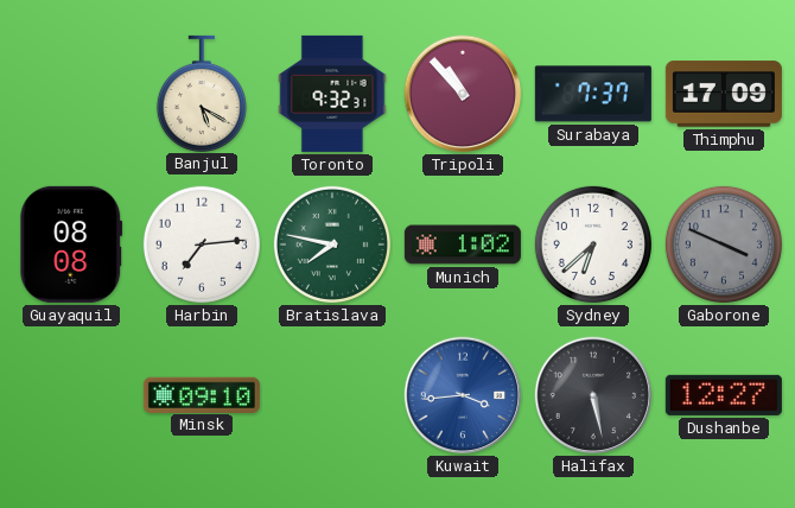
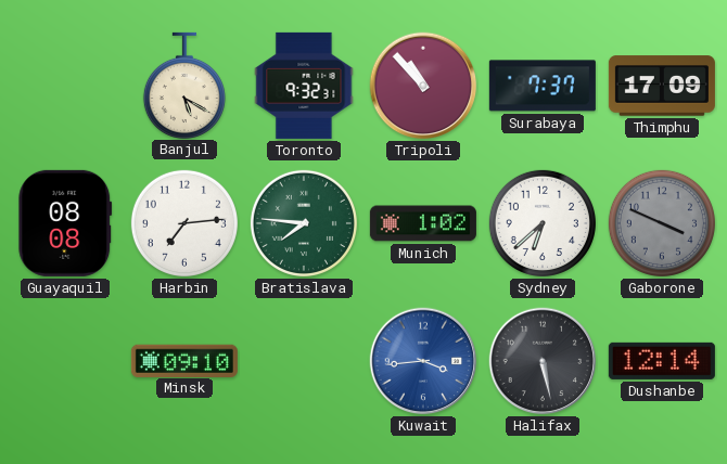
Bratislava: 7:47 -> 7:46 (304, 223)
Dushanbe: 12:27 -> 12:14 (662, 361)
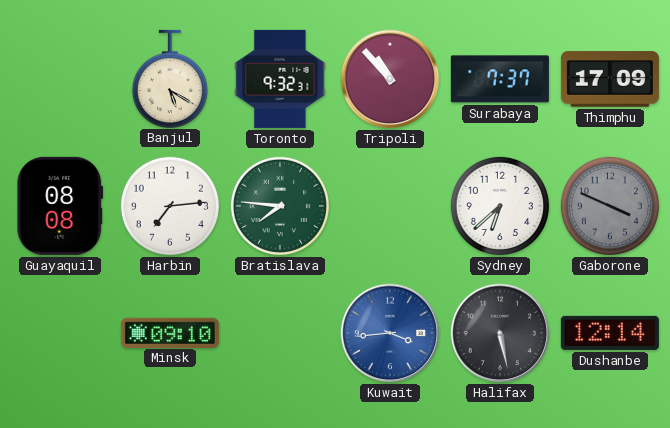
Munich: 1:02 -> none (423, 223)
